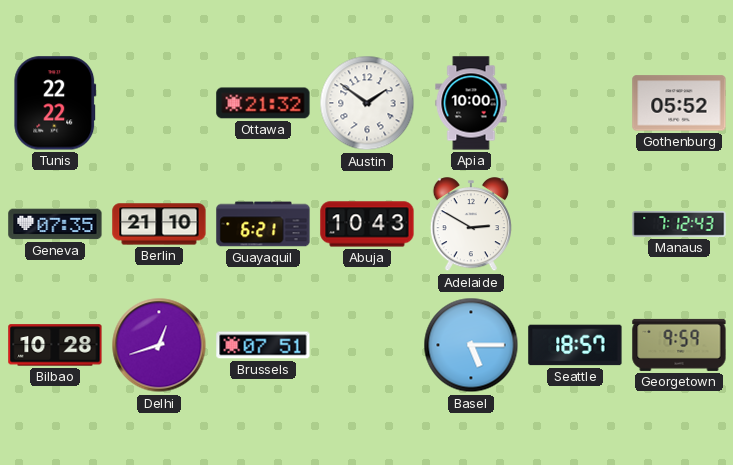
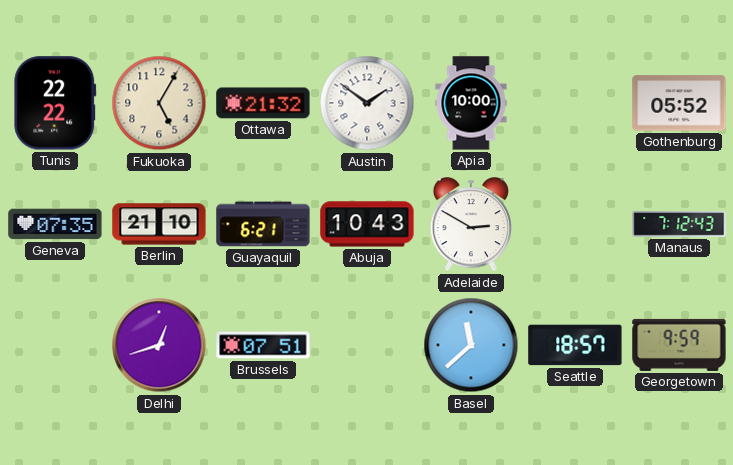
Fukuoka: none -> 5:05 (159, 103)
Bilbao: 10:28 -> none (55, 345)
Basel: 5:15 -> 11:38 (471, 345)
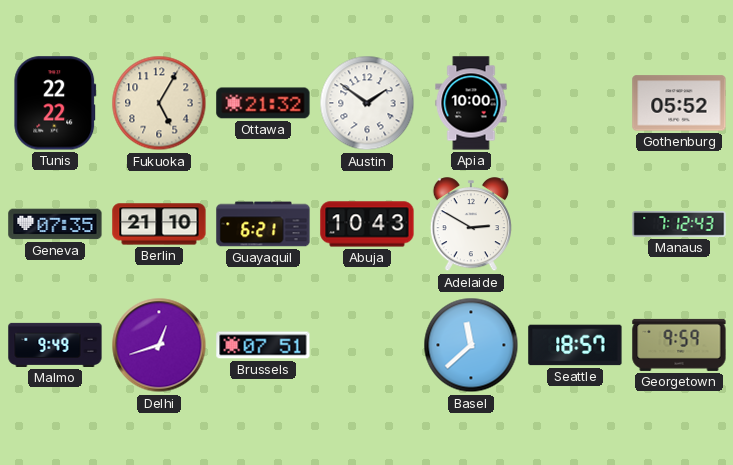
Malmo: none -> 9:49 (55, 345)
